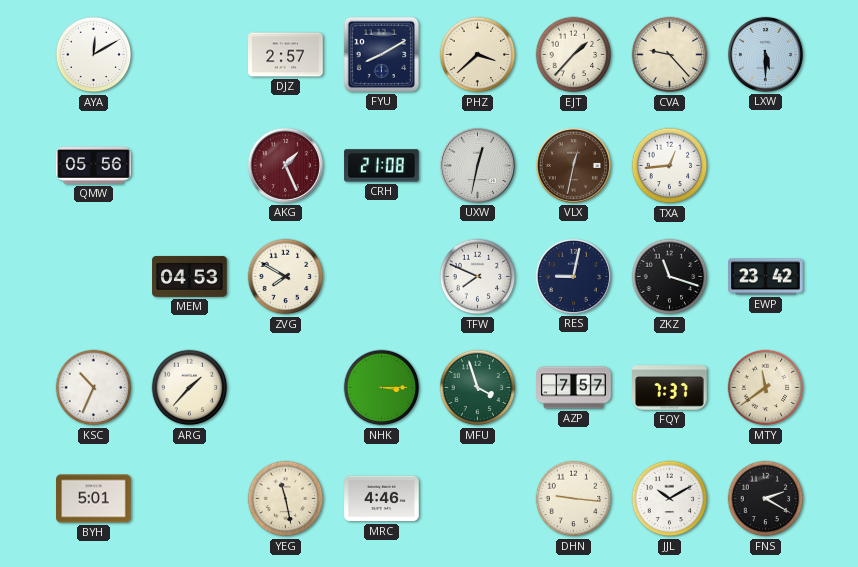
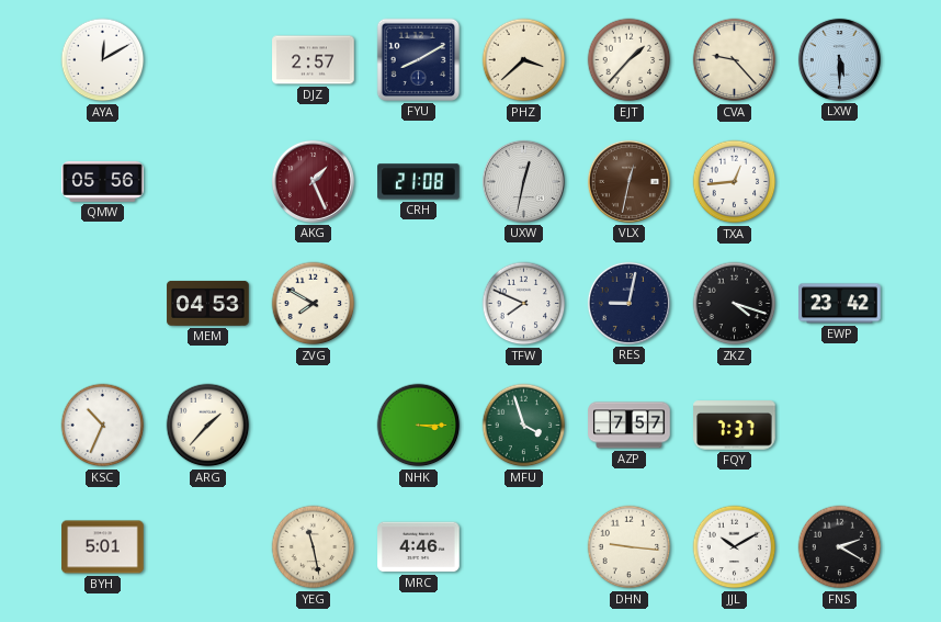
ZKZ: 11:18 -> 4:18 (735, 304)
MTY: 11:39 -> none (766, 388)
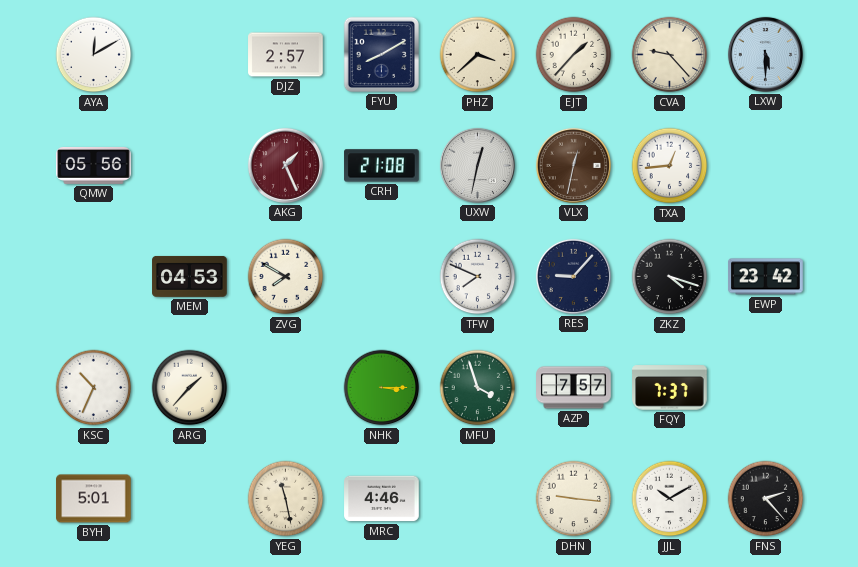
RES: 9:02 -> 9:07 (573, 276)
FNS: 2:20 -> 2:23 (766, 499)
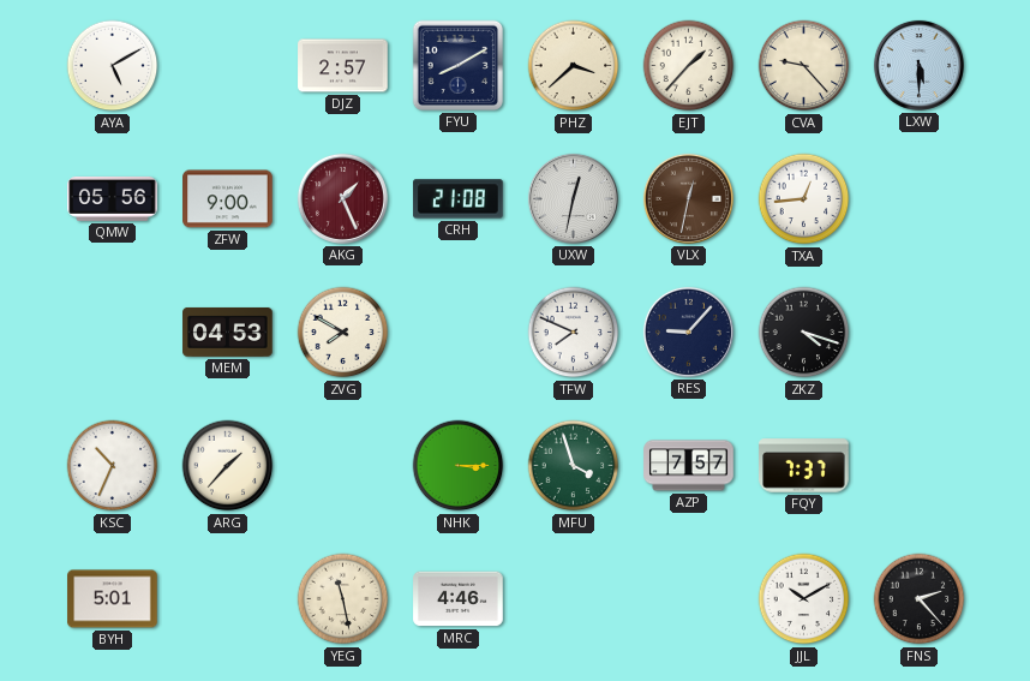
AYA: 12:10 -> 5:10 (113, 66)
ZFW: none -> 9:00 (228, 199)
EWP: 23:42 -> none (766, 277)
DHN: 9:16 -> none (574, 499)
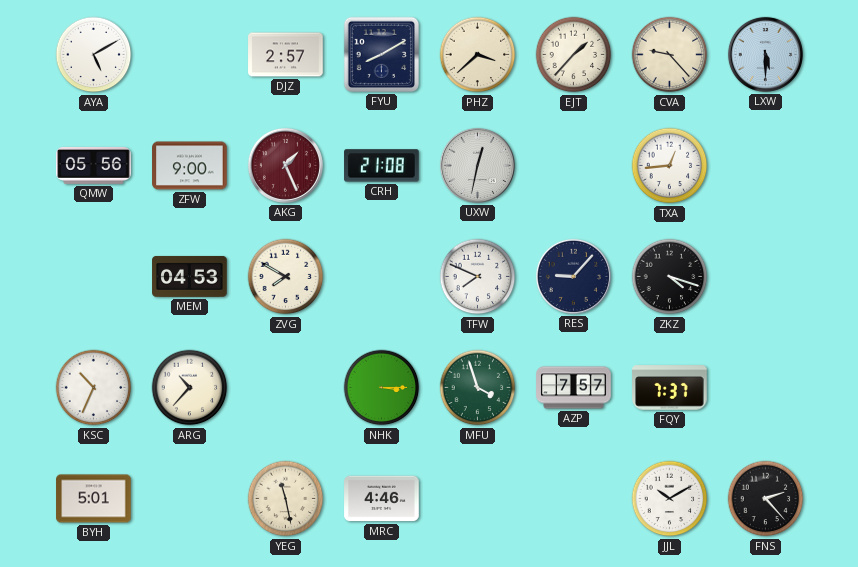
VLX: 12:32 -> none (688, 198)
ARG: 1:37 -> 10:37 (190, 388)
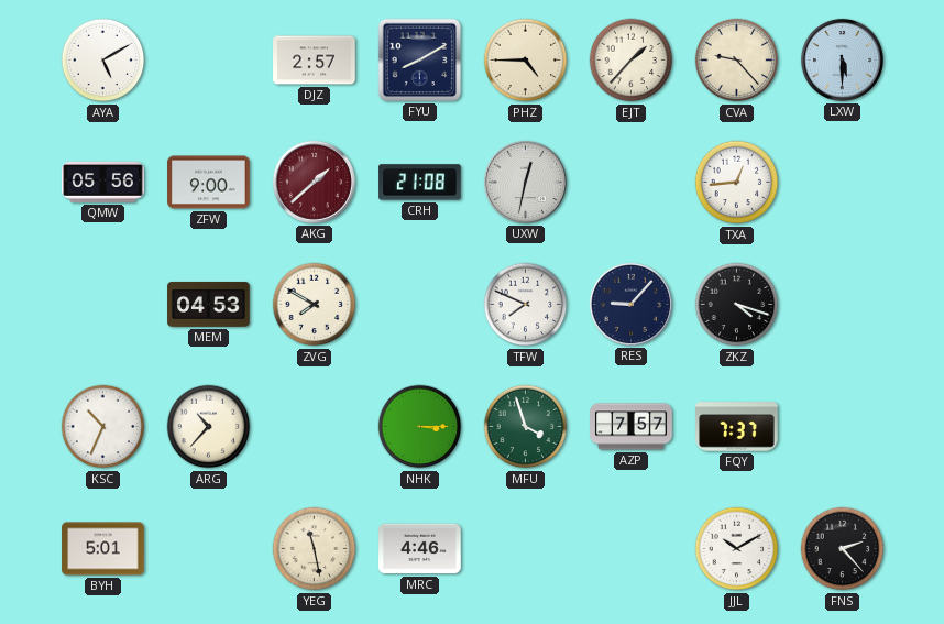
PHZ: 3:38 -> 4:45 (526, 61)
AKG: 1:26 -> 1:38 (314, 182)
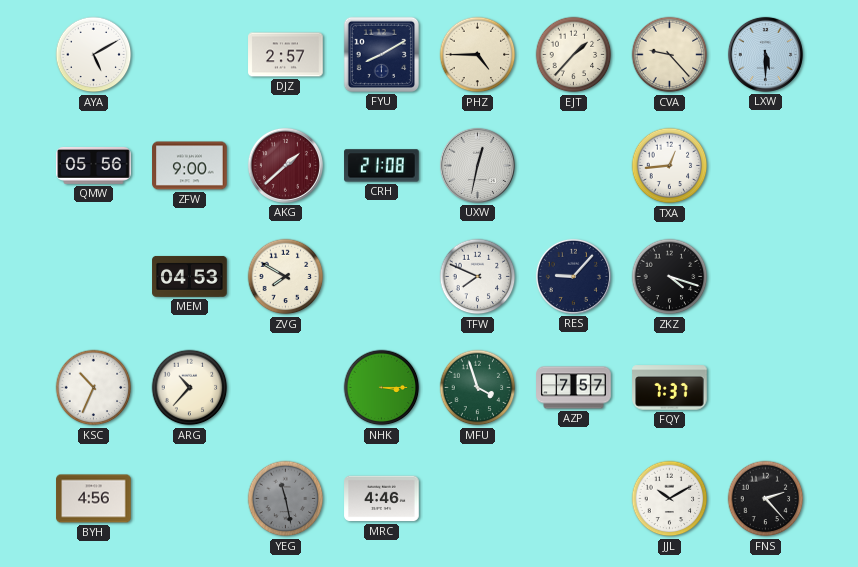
BYH: 5:01 -> 4:56 (94, 499)
YEG dial: cream -> grey (286, 499)
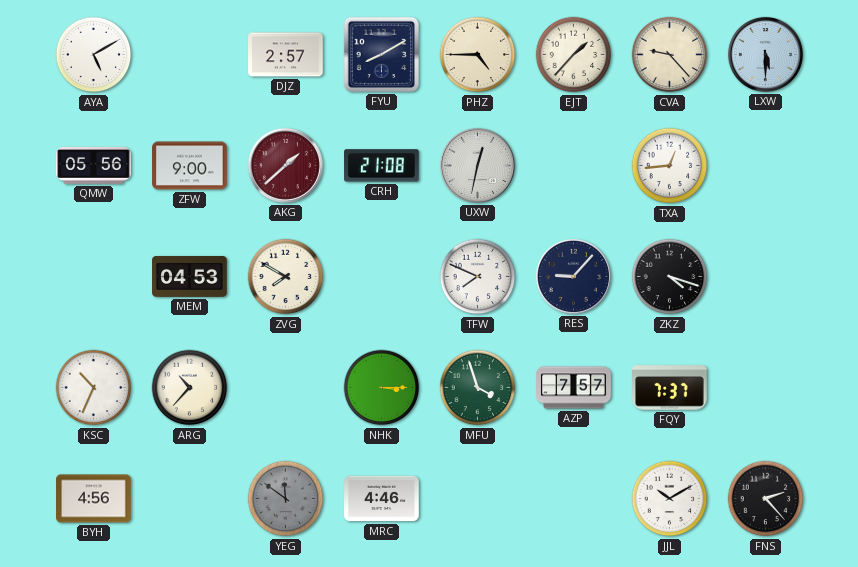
YEG: 11:28 -> 11:51 (286, 499)
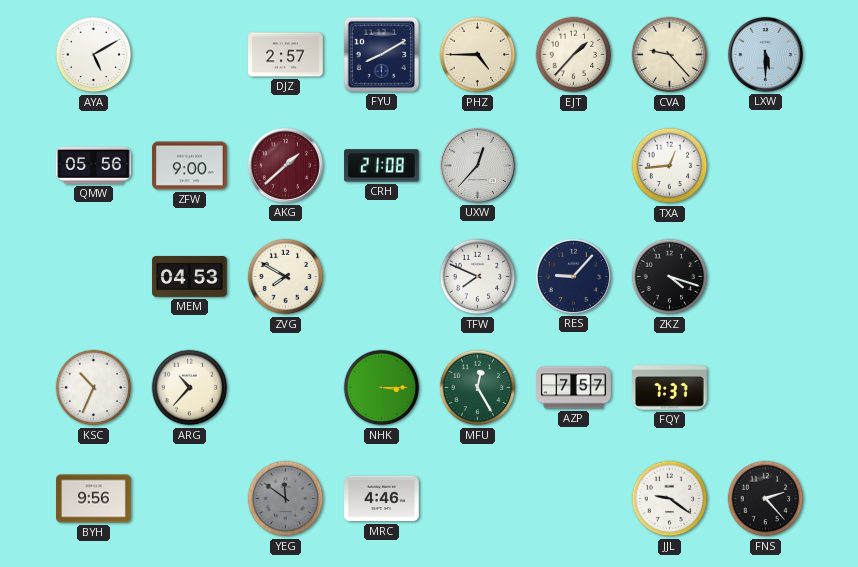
UXW: 12:32 -> 12:37 (477, 165)
MFU: 3:57 -> 12:25 (478, 388)
BYH: 4:56 -> 9:56 (94, 499)
JJL: 10:10 -> 9:21 (670, 499)
